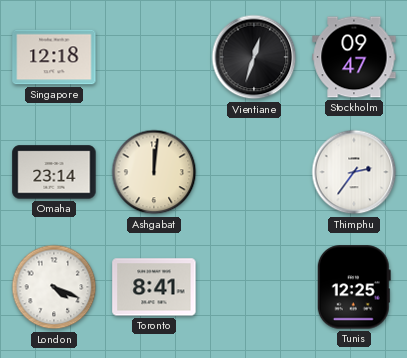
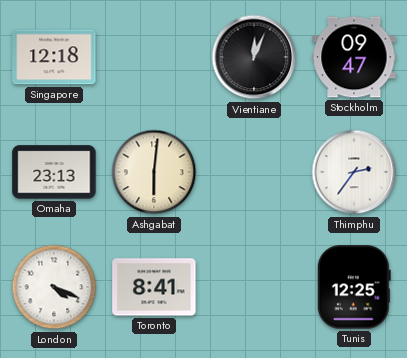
Vientiane: 12:33 -> 12:04 (254, 57)
Omaha: 23:14 -> 23:13 (54, 172)
Ashgabat: 12:01 -> 6:01 (154, 172)
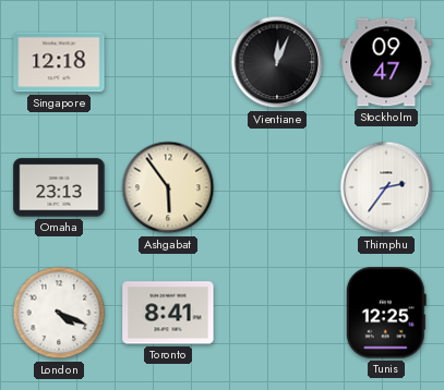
Ashgabat: 6:01 -> 5:54 (168, 187)
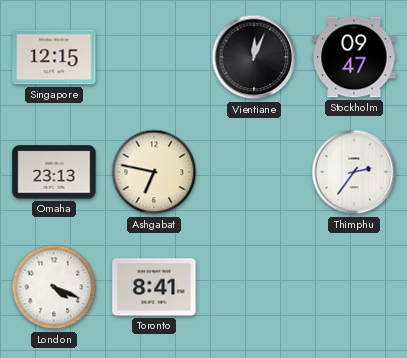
Singapore: 12:18 -> 12:15 (54, 57)
Ashgabat: 5:54 -> 6:47 (154, 172)
Tunis: 12:25 -> none (386, 313)
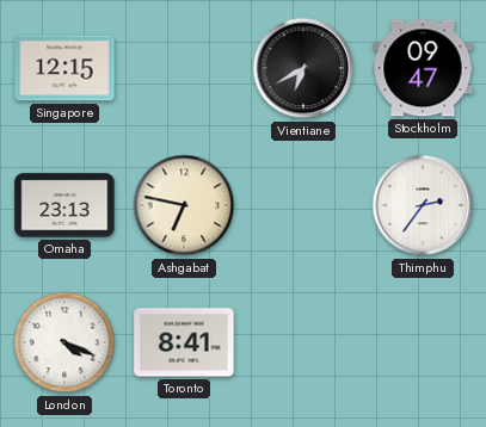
Vientiane: 12:04 -> 6:40 (303, 68)
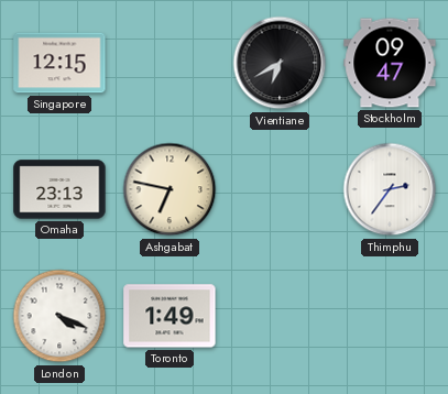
Toronto: 8:41 -> 1:49 (170, 316)
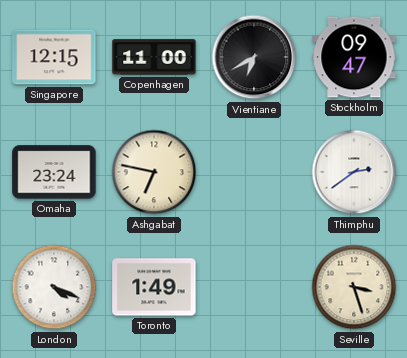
Copenhagen: none -> 11:00 (154, 57)
Omaha: 23:13 -> 23:24 (54, 172)
Thimphu: 2:36 -> 2:39 (354, 172)
Seville: none -> 3:27 (354, 287)
